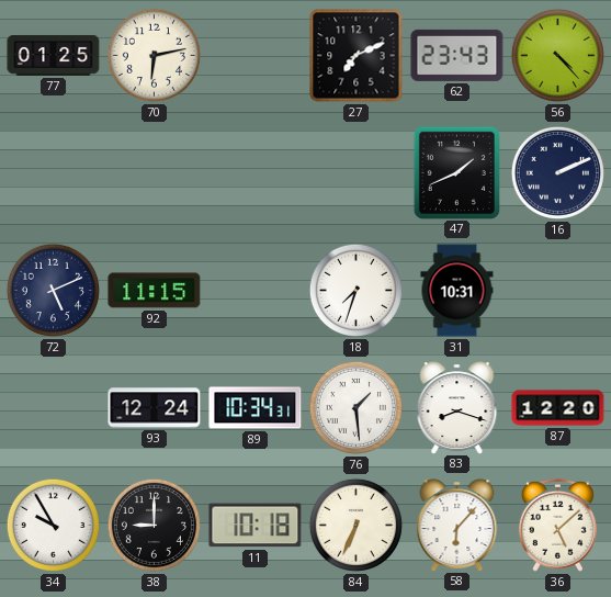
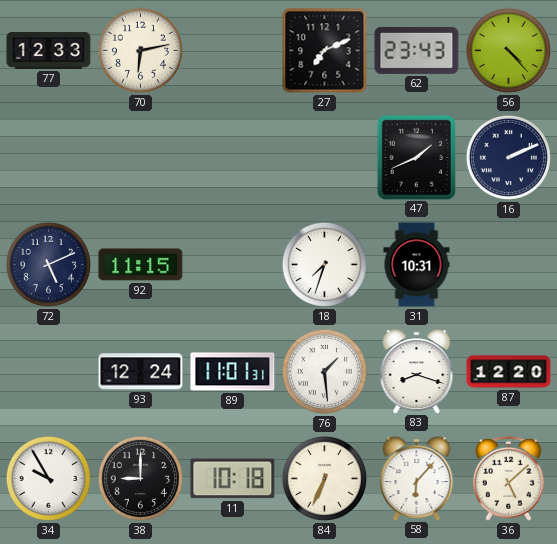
77: 01:25 -> 12:33 (49, 50)
89: 10:34 -> 11:01 (233, 372)
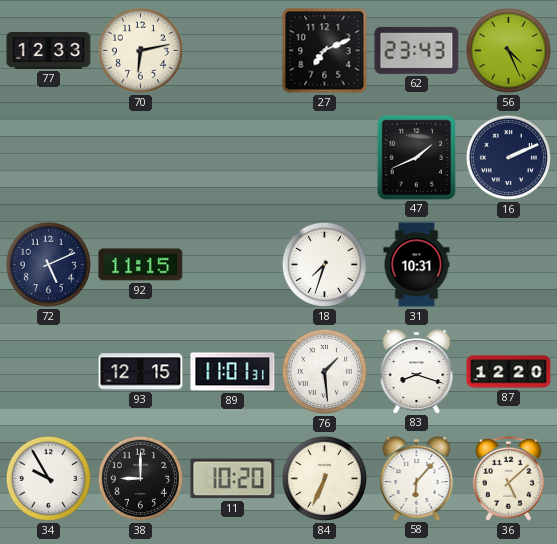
56: 4:23 -> 4:26 (508, 50)
93: 12:24 -> 12:15 (141, 372)
11: 10:18 -> 10:20 (233, 479)
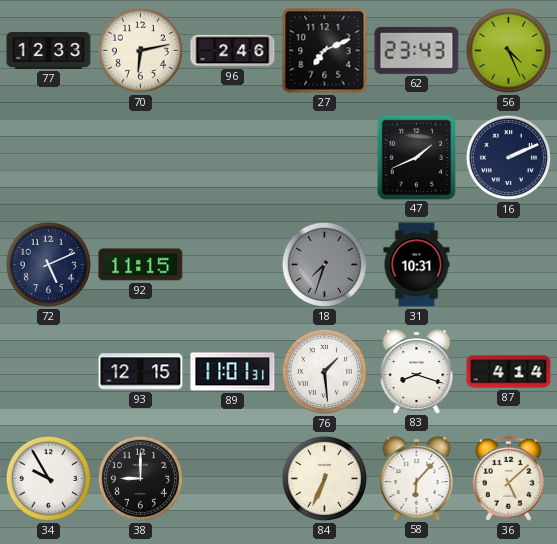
96: none -> 2:46 (233, 51)
18 dial: white -> grey (324, 264)
87: 12:20 -> 4:14 (509, 372)
11: 10:20 -> none (233, 479)
